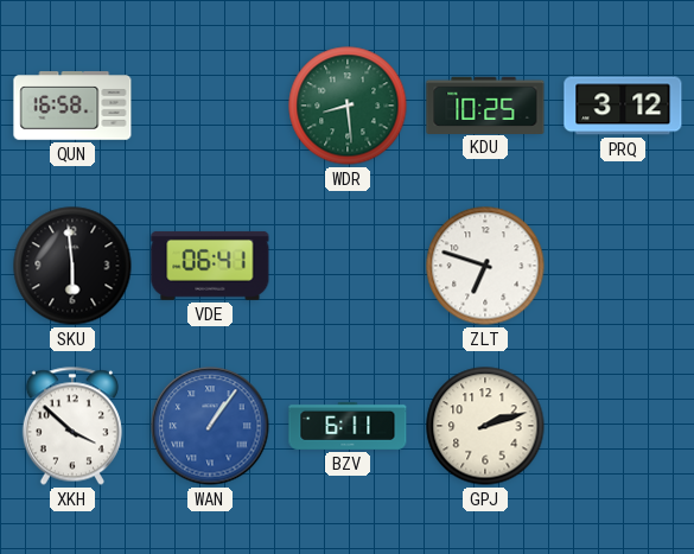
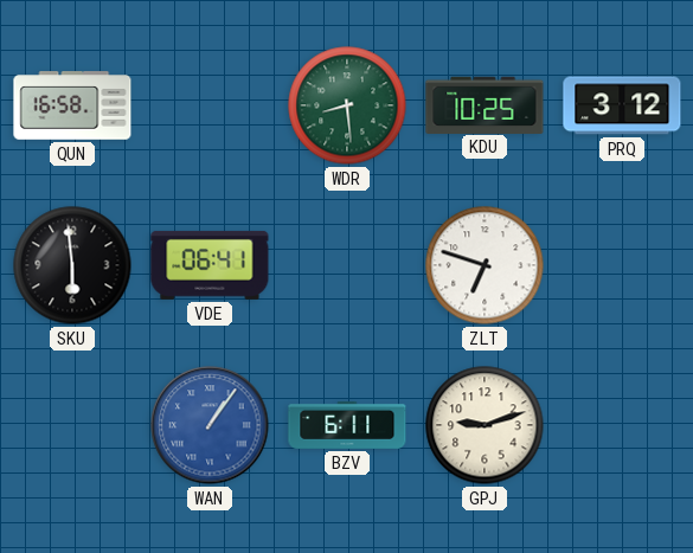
XKH: 3:52 -> none (72, 426)
GPJ: 2:12 -> 9:12 (485, 425)
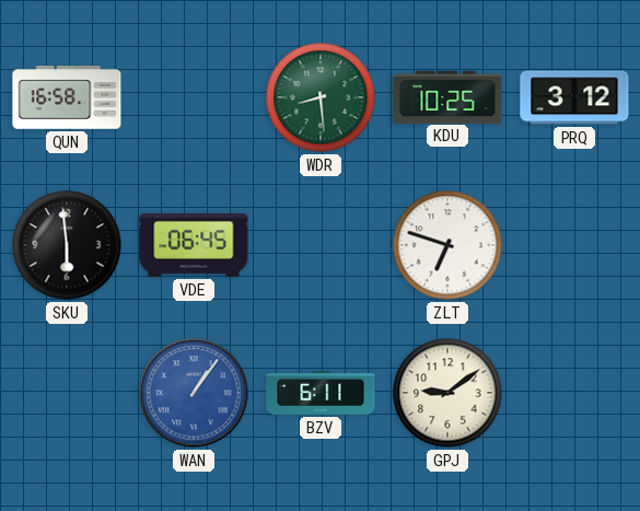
VDE: 06:41 -> 06:45 (194, 245)
GPJ: 9:12 -> 9:09 (447, 393)
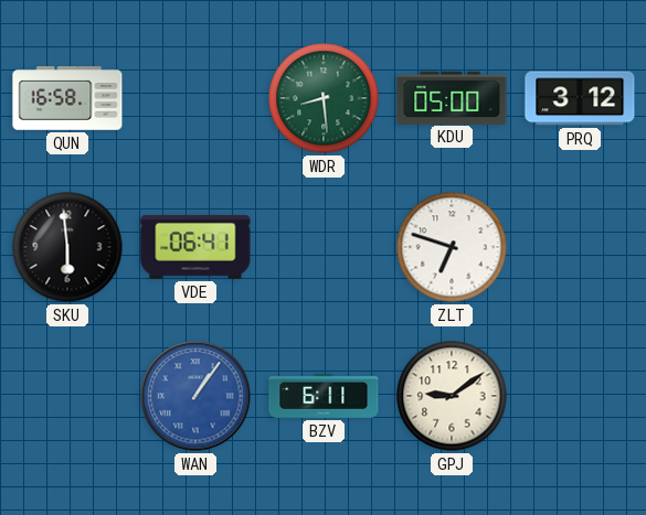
KDU: 10:25 -> 05:00 (452, 97)
VDE: 06:45 -> 06:41 (195, 247)
